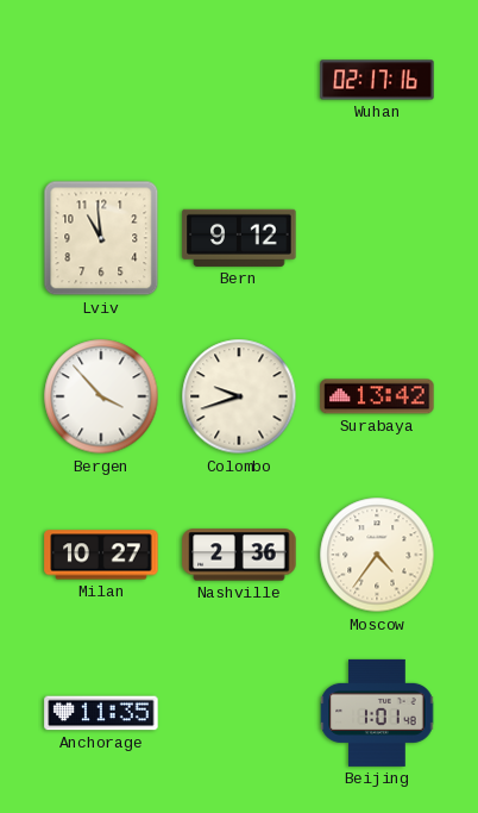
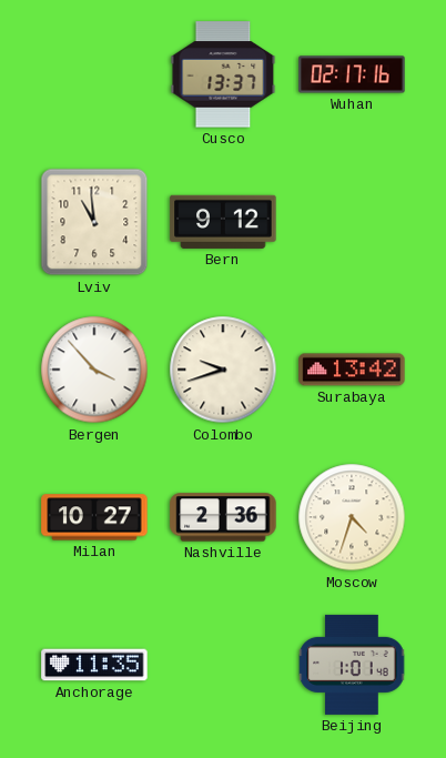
Cusco: none -> 13:37 (223, 74)
Moscow: 4:36 -> 4:33 (352, 517)
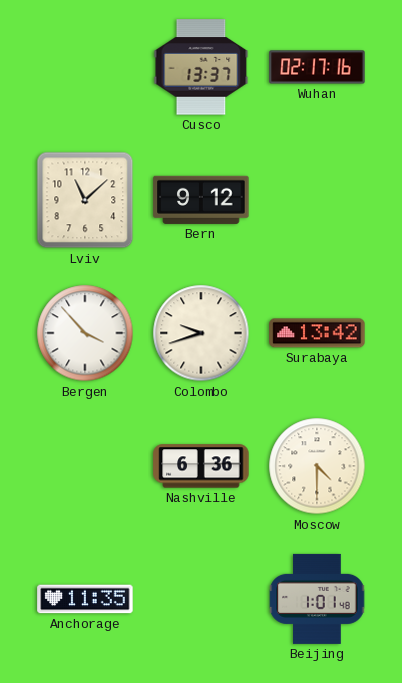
Lviv: 10:59 -> 11:08 (85, 200)
Milan: 10:27 -> none (94, 517)
Nashville: 2:36 -> 6:36 (201, 466)
Moscow: 4:33 -> 4:30 (317, 466)
